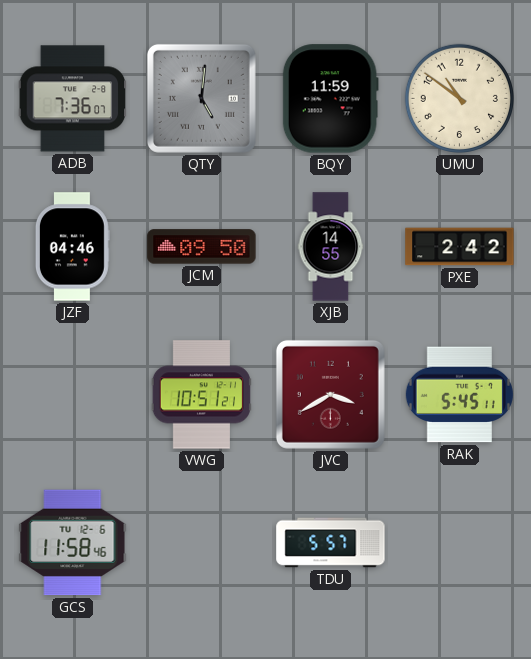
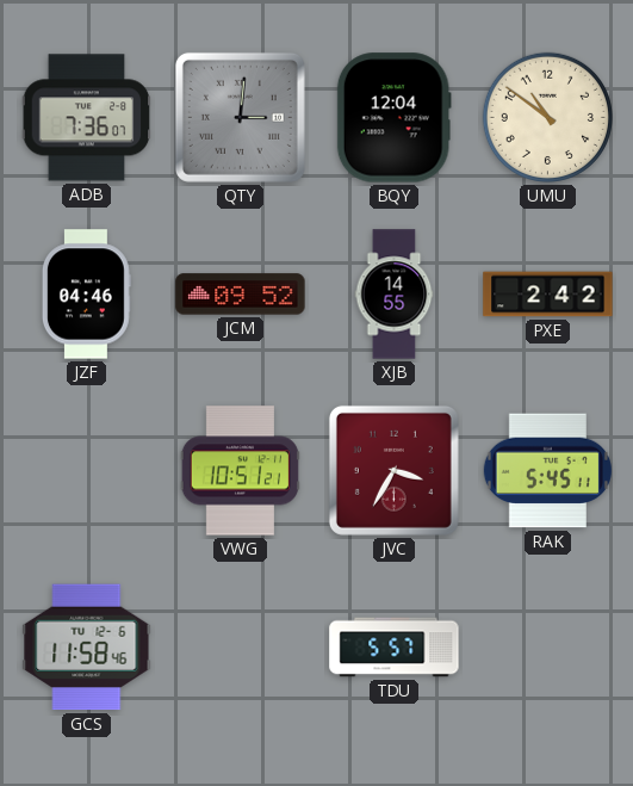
QTY: 5:01 -> 3:01 (240, 117)
BQY: 11:59 -> 12:04 (393, 118)
JCM: 09:50 -> 09:52 (241, 295)
JVC: 3:40 -> 3:35 (393, 470)
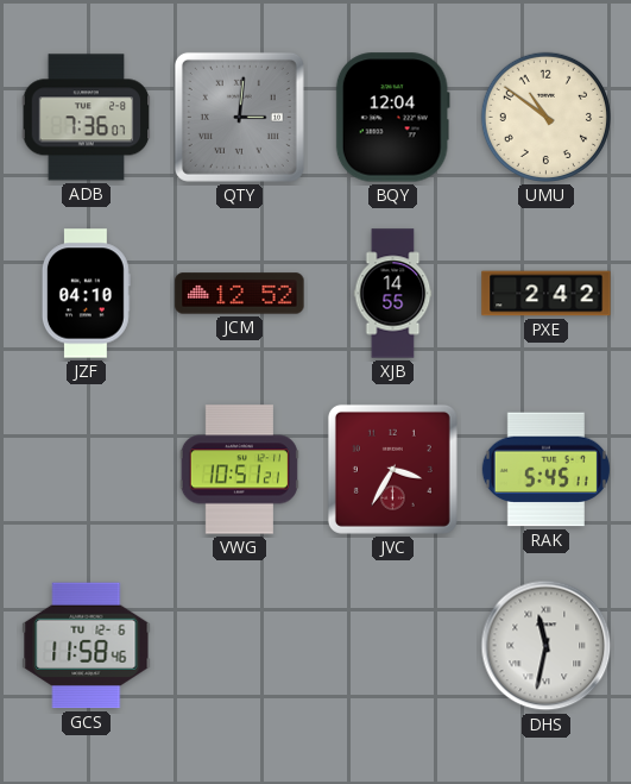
JZF: 04:46 -> 04:10 (86, 294)
JCM: 09:52 -> 12:52 (240, 294)
TDU: 5:57 -> none (395, 648)
DHS: none -> 11:32 (547, 646)
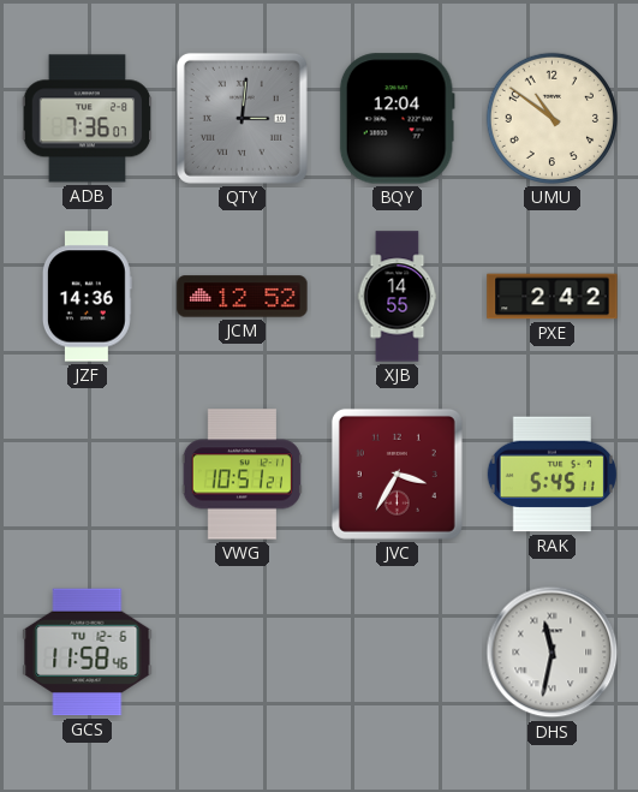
JZF: 04:10 -> 14:36 (87, 297)
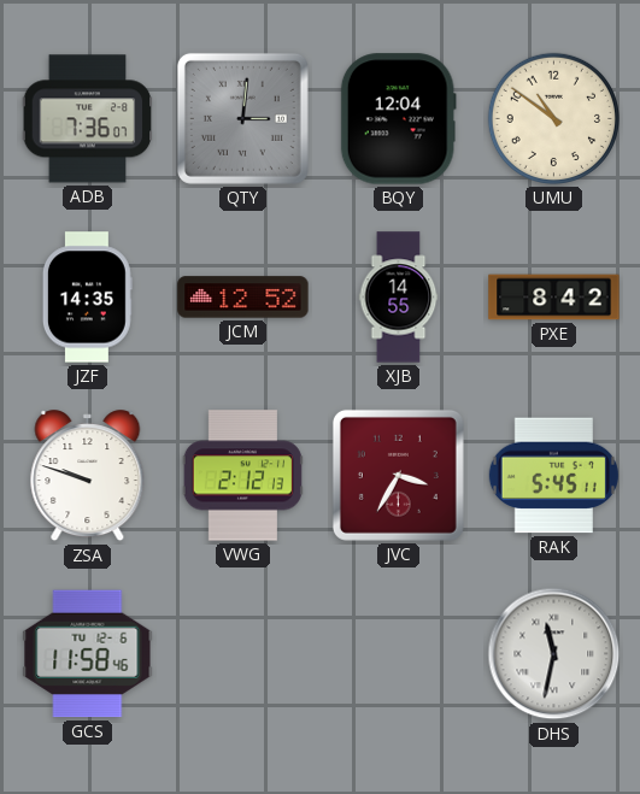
JZF: 14:36 -> 14:35 (87, 298)
PXE: 2:42 -> 8:42 (554, 298)
ZSA: none -> 9:48 (88, 476)
VWG: 10:51 -> 2:12 (242, 476)
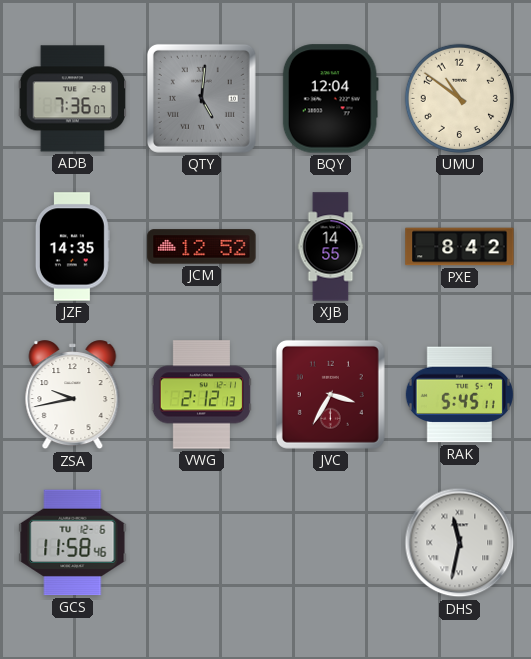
QTY: 3:01 -> 5:01 (201, 98)
ZSA: 9:48 -> 9:43 (73, 395)
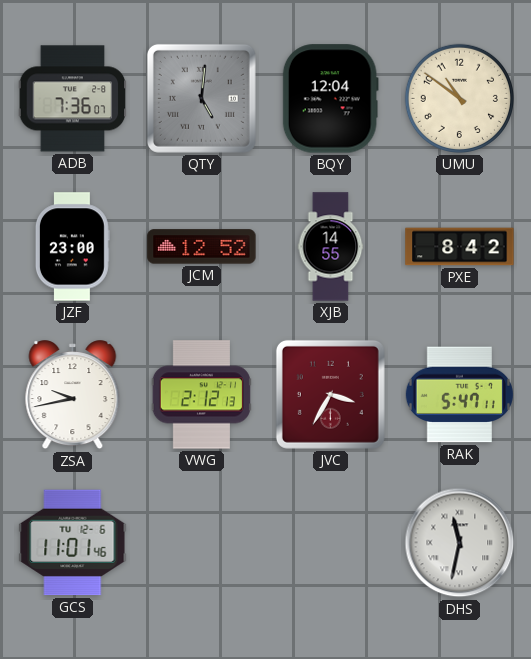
JZF: 14:35 -> 23:00 (72, 247)
RAK: 5:45 -> 5:47 (459, 395)
GCS: 11:58 -> 11:01 (73, 543)
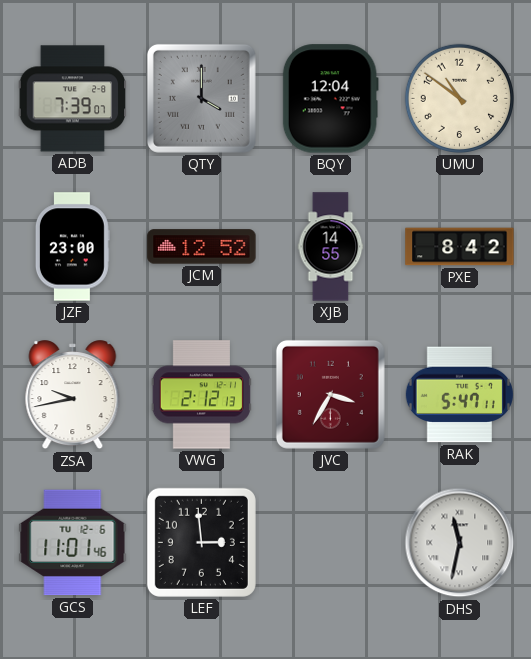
ADB: 7:36 -> 7:39 (73, 99)
QTY: 5:01 -> 4:00 (201, 98)
LEF: none -> 2:59 (201, 542)
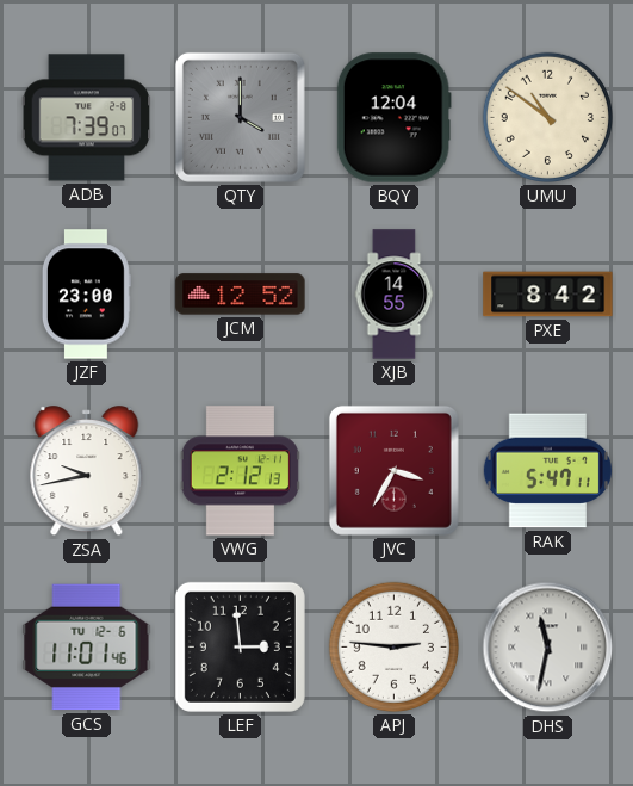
APJ: none -> 2:46 (393, 646)
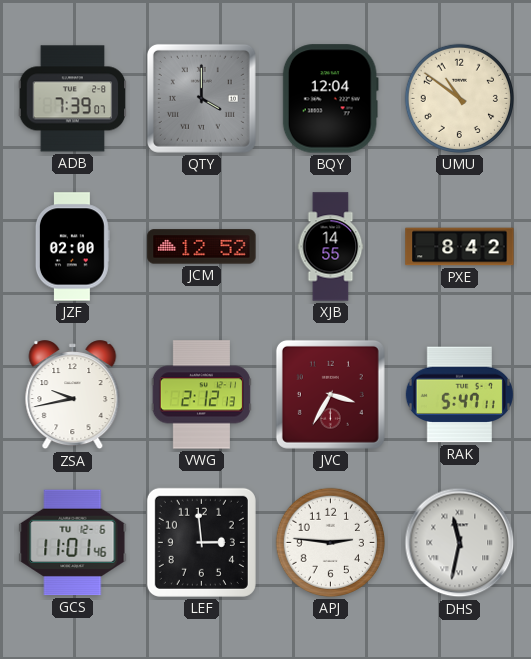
JZF: 23:00 -> 02:00 (72, 247)
